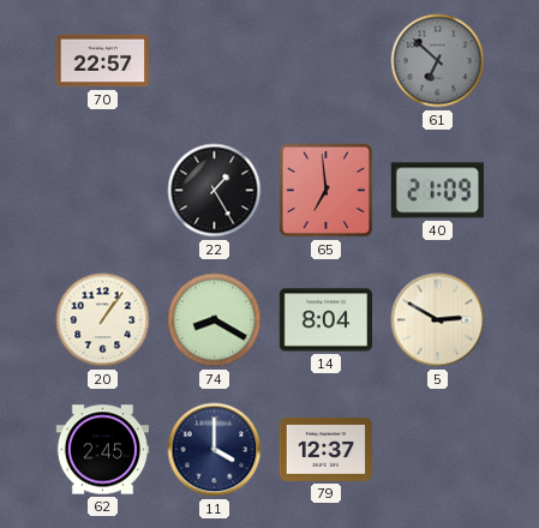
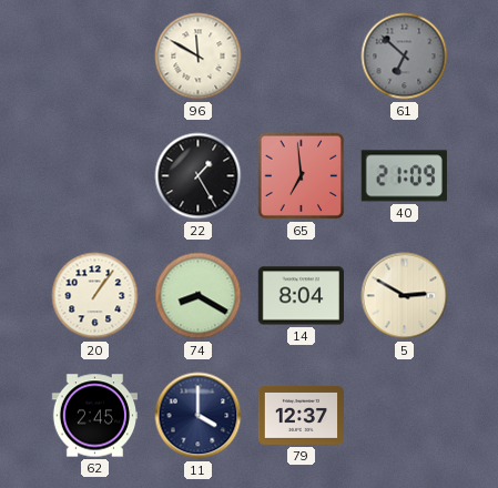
70: 22:57 -> none (102, 61)
96: none -> 11:50 (199, 57)
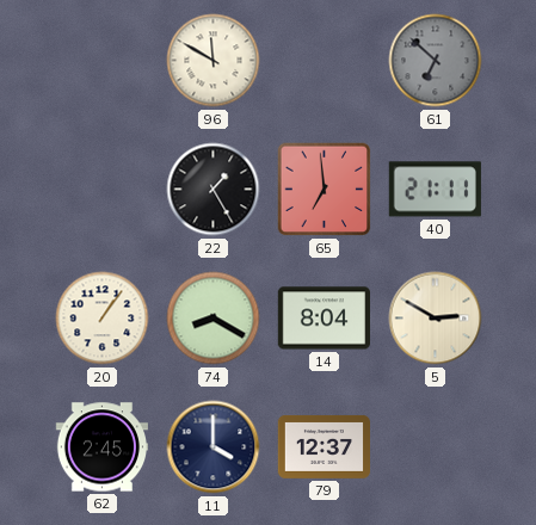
40: 21:09 -> 21:11 (435, 190)
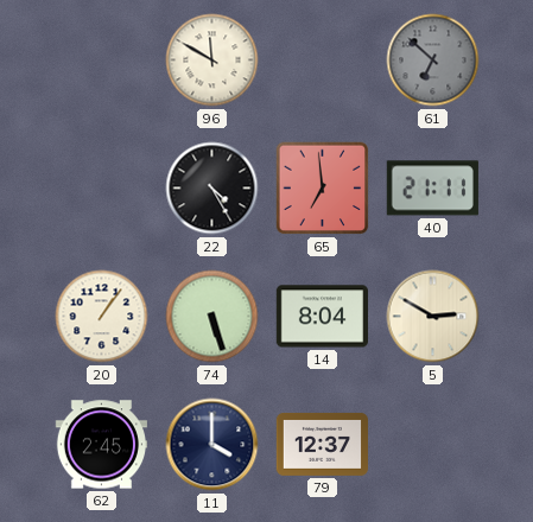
22: 1:25 -> 4:25 (212, 189)
74: 8:20 -> 5:27 (212, 317)
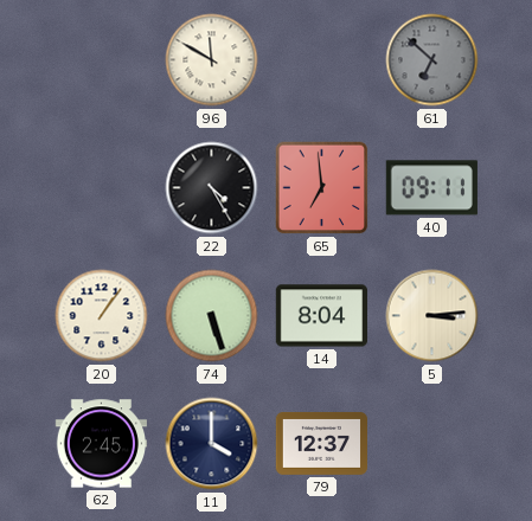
40: 21:11 -> 09:11 (431, 188)
5: 2:50 -> 3:14 (432, 316)
